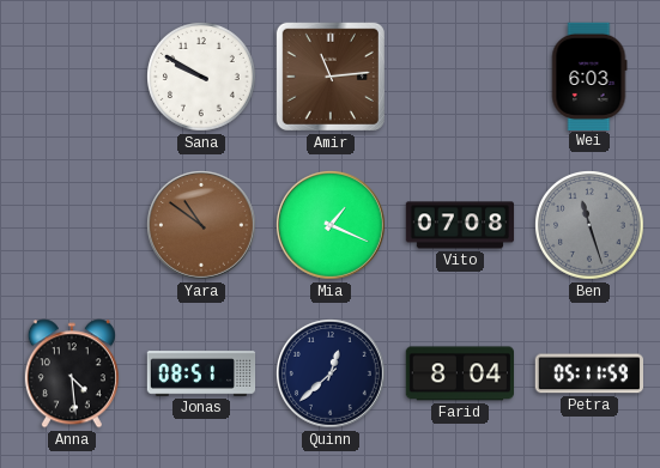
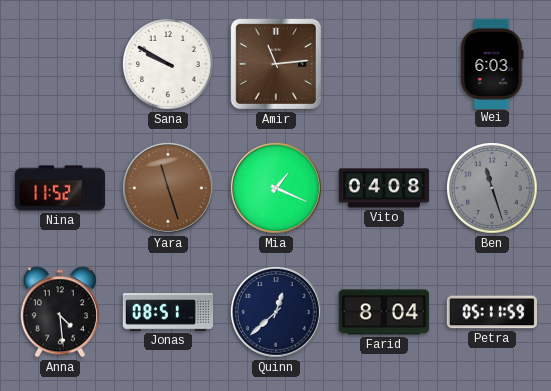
Nina: none -> 11:52 (60, 188)
Yara: 10:51 -> 11:27 (168, 188)
Vito: 07:08 -> 04:08 (384, 188)
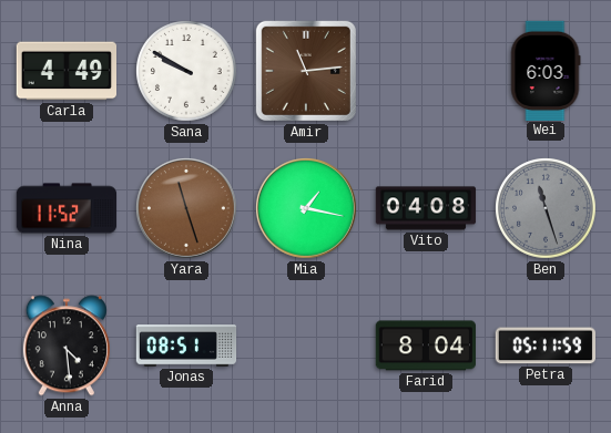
Carla: none -> 4:49 (65, 71)
Mia: 1:19 -> 1:17 (306, 208)
Quinn: 12:38 -> none (276, 312)
